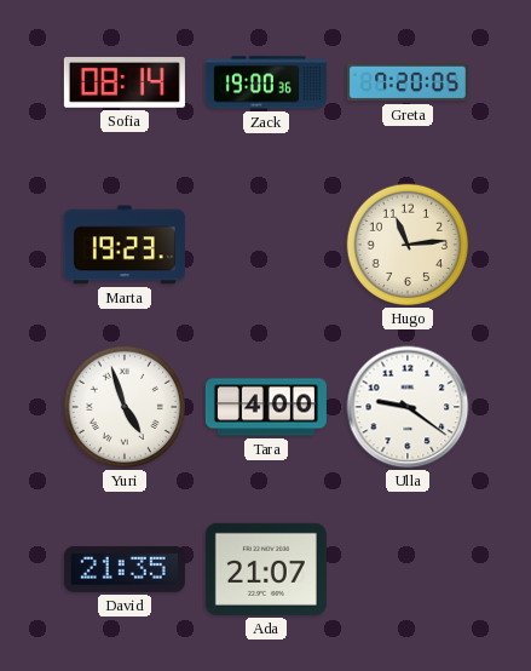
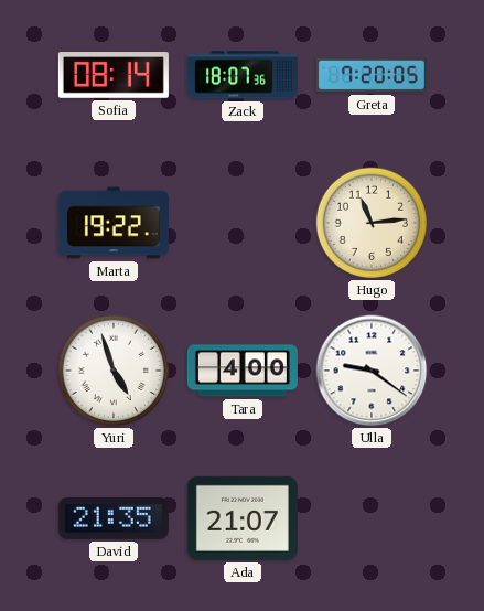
Zack: 19:00 -> 18:07 (243, 75)
Marta: 19:23 -> 19:22 (114, 223)
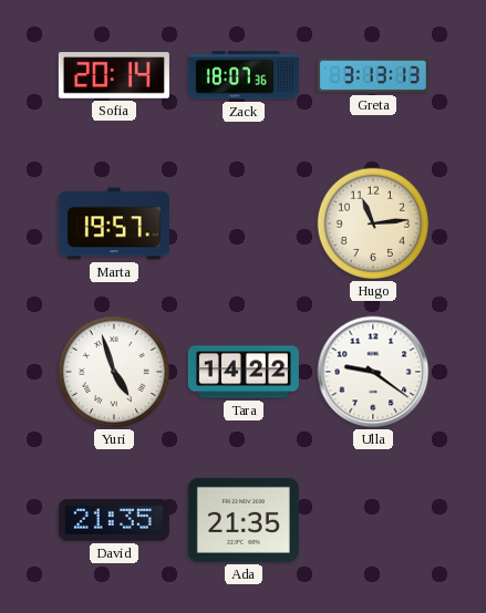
Sofia: 08:14 -> 20:14 (114, 76)
Greta: 7:20 -> 3:13 (373, 75)
Marta: 19:22 -> 19:57 (114, 224)
Tara: 4:00 -> 14:22 (244, 372)
Ada: 21:07 -> 21:35 (244, 520)
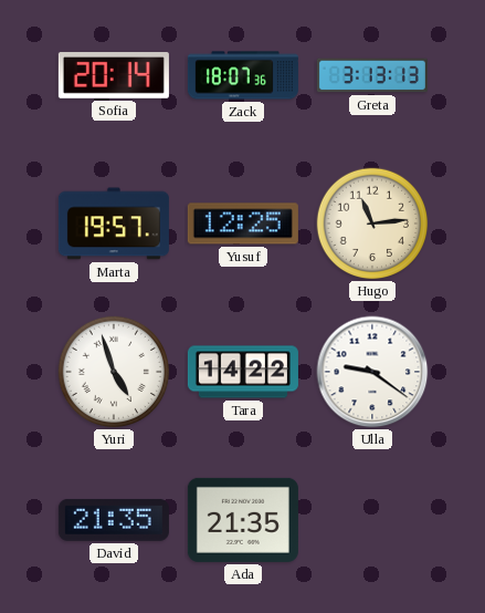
Yusuf: none -> 12:25 (243, 224)
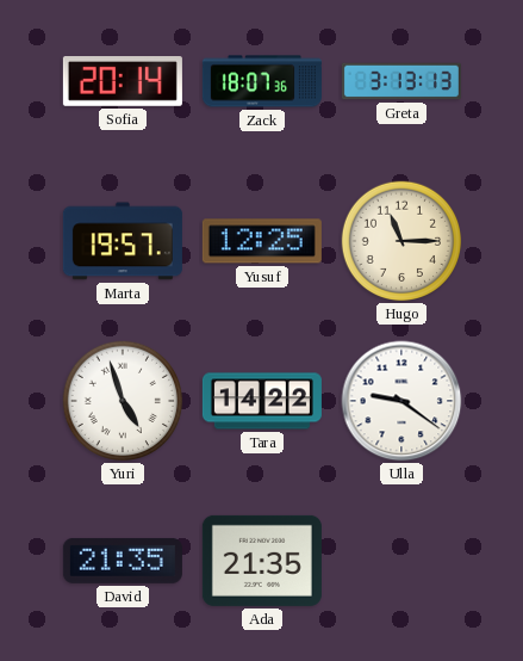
Hugo: 11:14 -> 11:15 (401, 241)
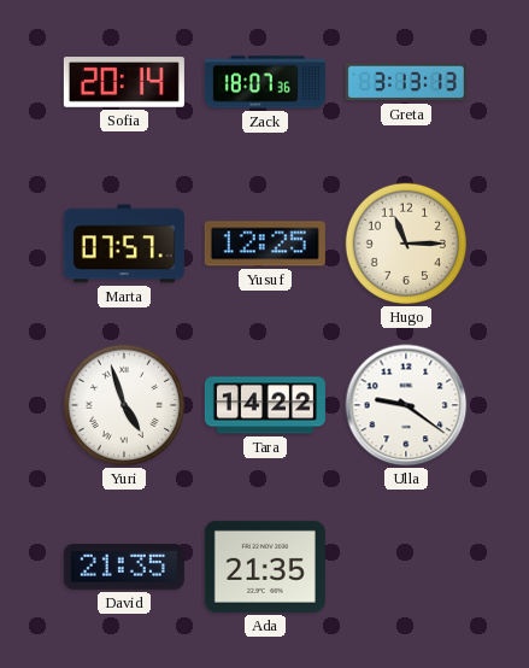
Marta: 19:57 -> 07:57 (124, 244)
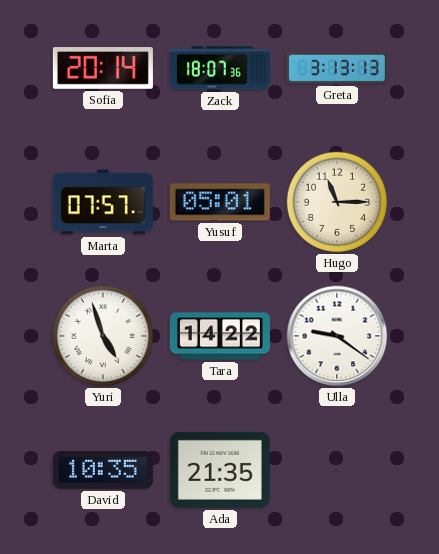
Yusuf: 12:25 -> 05:01 (220, 202)
David: 21:35 -> 10:35 (103, 470)
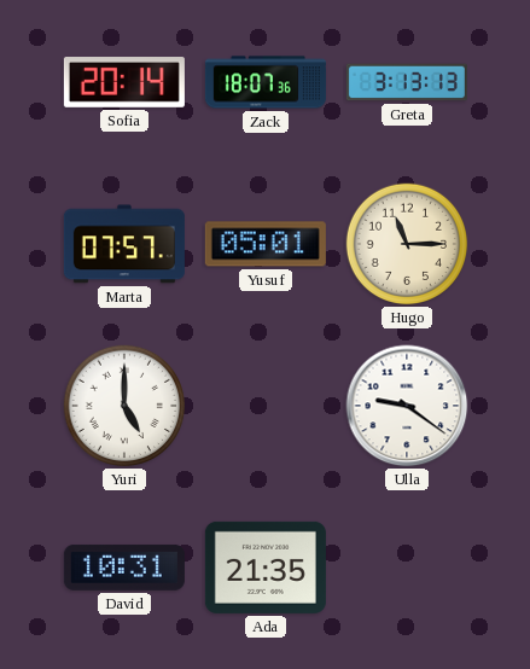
Yuri: 4:57 -> 5:00 (124, 406)
Tara: 14:22 -> none (220, 336)
David: 10:35 -> 10:31 (124, 568)
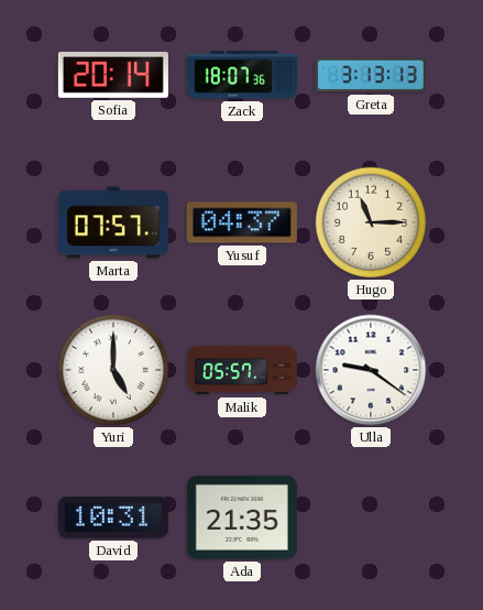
Yusuf: 05:01 -> 04:37 (242, 222)
Malik: none -> 05:57 (242, 370)
